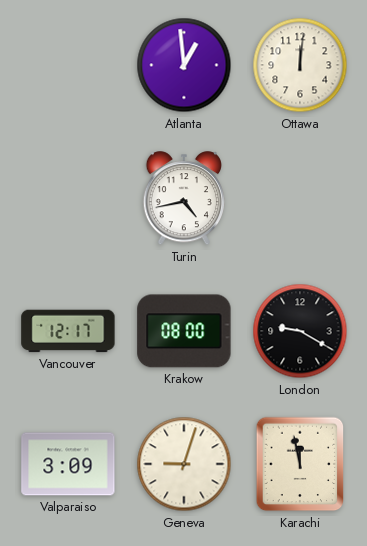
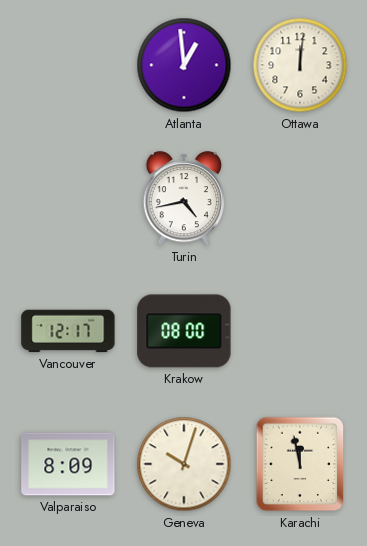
London: 9:20 -> none (300, 331)
Valparaiso: 3:09 -> 8:09 (68, 464)
Geneva: 9:03 -> 10:03 (184, 464)
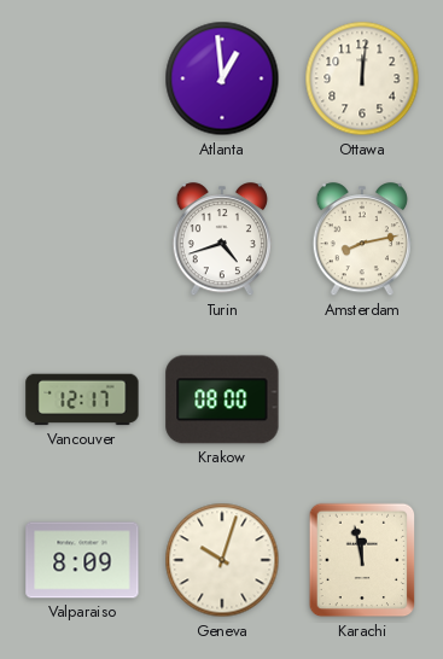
Turin: 4:43 -> 4:42 (221, 240)
Amsterdam: none -> 8:13 (361, 240)
